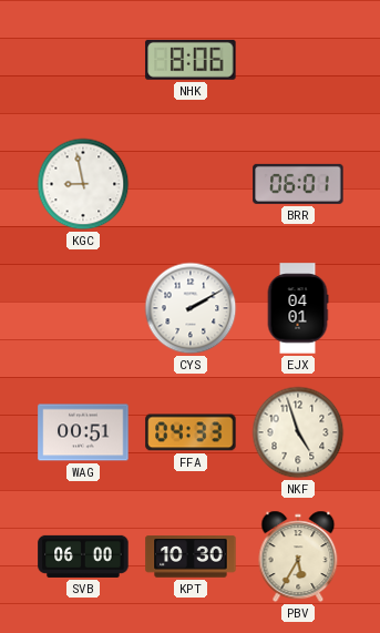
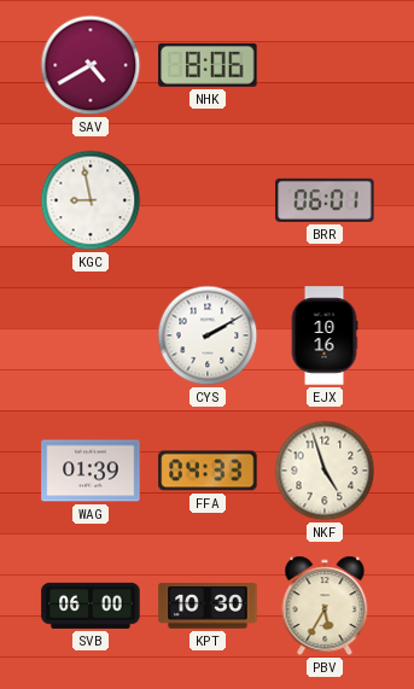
SAV: none -> 4:40 (91, 65)
EJX: 04:01 -> 10:16 (325, 335)
WAG: 00:51 -> 01:39 (91, 471)
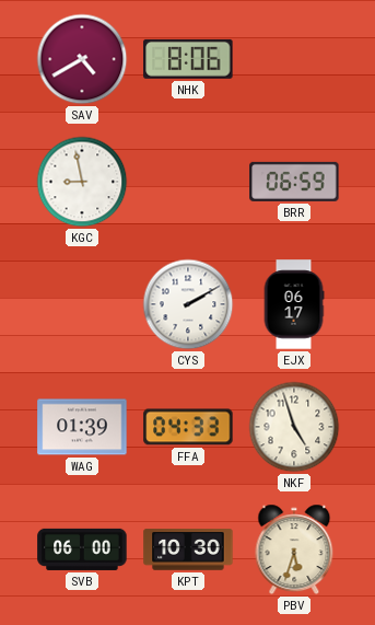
BRR: 06:01 -> 06:59 (294, 182)
EJX: 10:16 -> 06:17 (294, 304)
PBV: 5:35 -> 5:33 (294, 549)
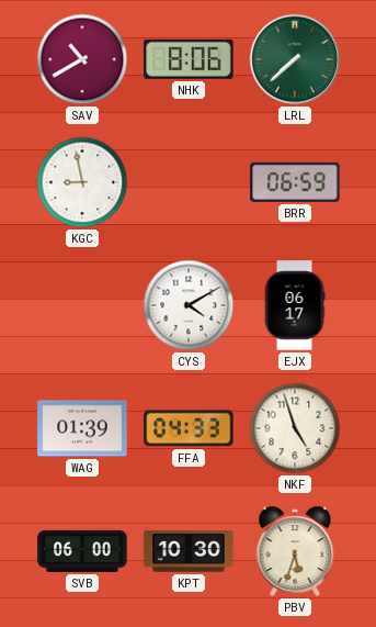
SAV: 4:40 -> 10:40 (82, 59)
LRL: none -> 7:38 (295, 59)
CYS: 2:10 -> 4:10 (189, 305)
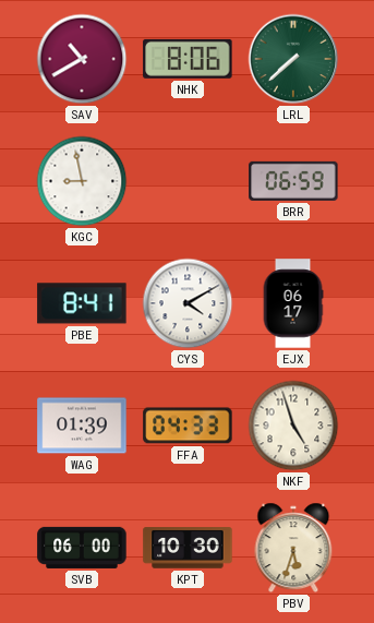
PBE: none -> 8:41 (82, 303)
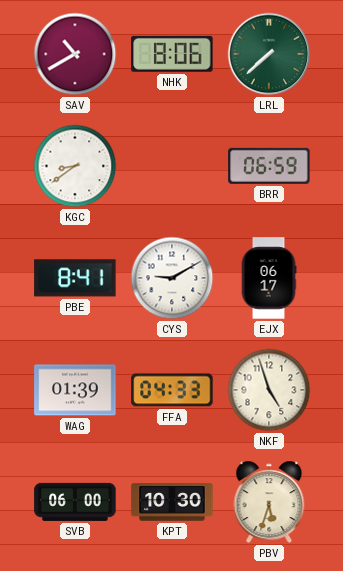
KGC: 8:58 -> 8:39 (75, 166)
CYS: 4:10 -> 9:10 (172, 278)
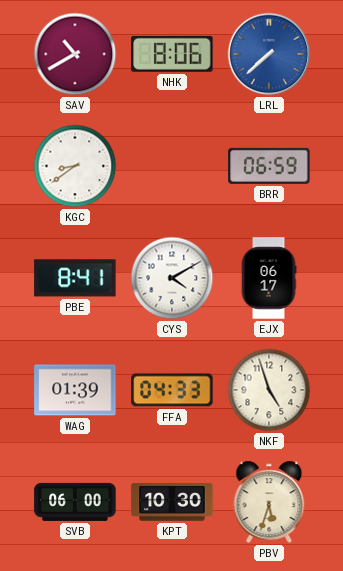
LRL dial: green -> blue (269, 54)
CYS: 9:10 -> 4:10 (172, 278)
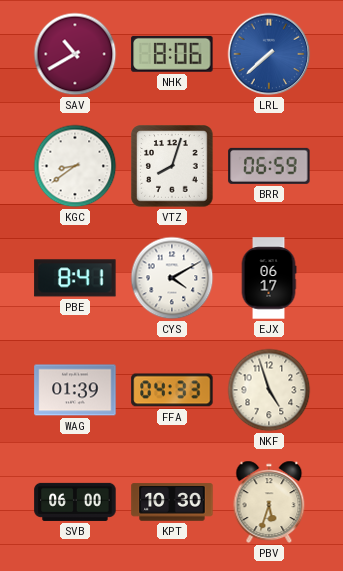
VTZ: none -> 8:03 (172, 166)
